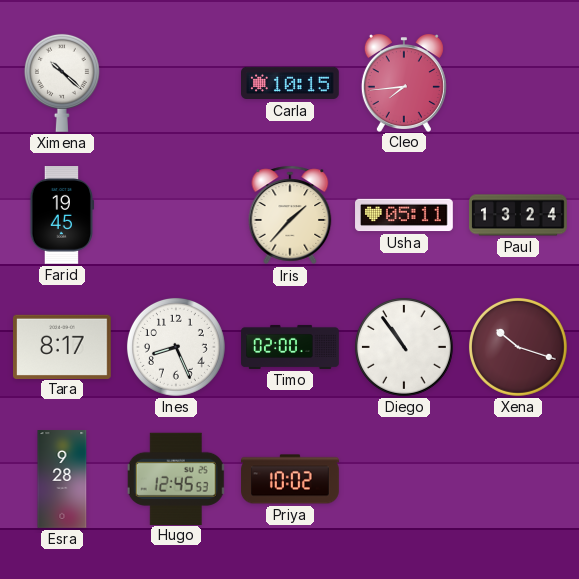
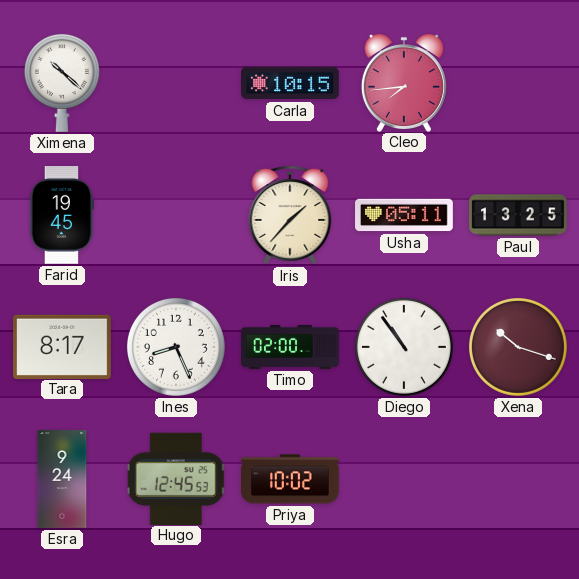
Paul: 13:24 -> 13:25 (518, 215)
Esra: 9:28 -> 9:24 (62, 479)
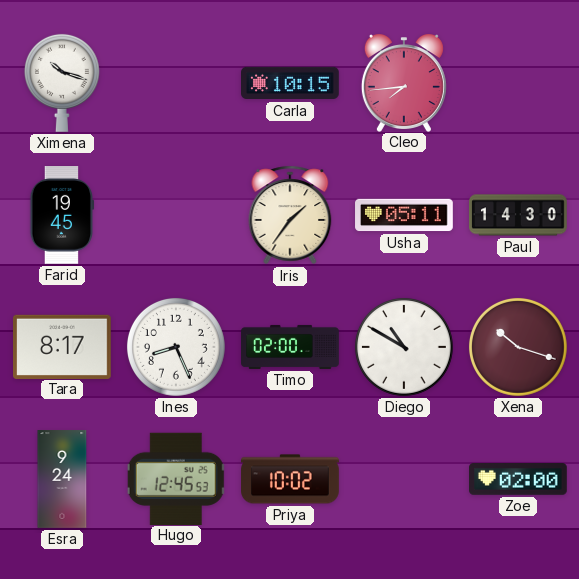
Ximena: 10:22 -> 10:18 (62, 83)
Iris: 1:37 -> 1:36 (290, 215)
Paul: 13:25 -> 14:30 (518, 215)
Diego: 10:54 -> 10:50 (404, 347)
Zoe: none -> 02:00 (519, 480)
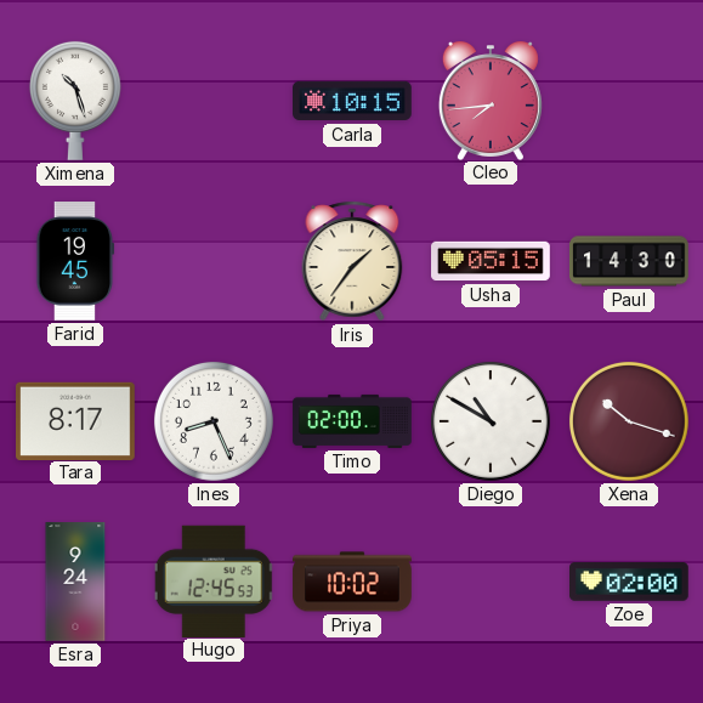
Ximena: 10:18 -> 10:27 (75, 101)
Usha: 05:11 -> 05:15 (491, 261)
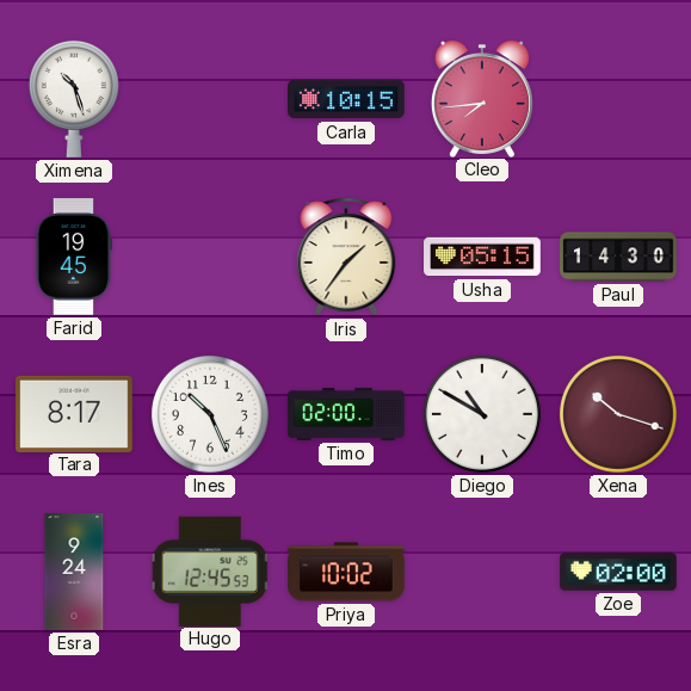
Ines: 8:26 -> 10:26 (210, 414)
